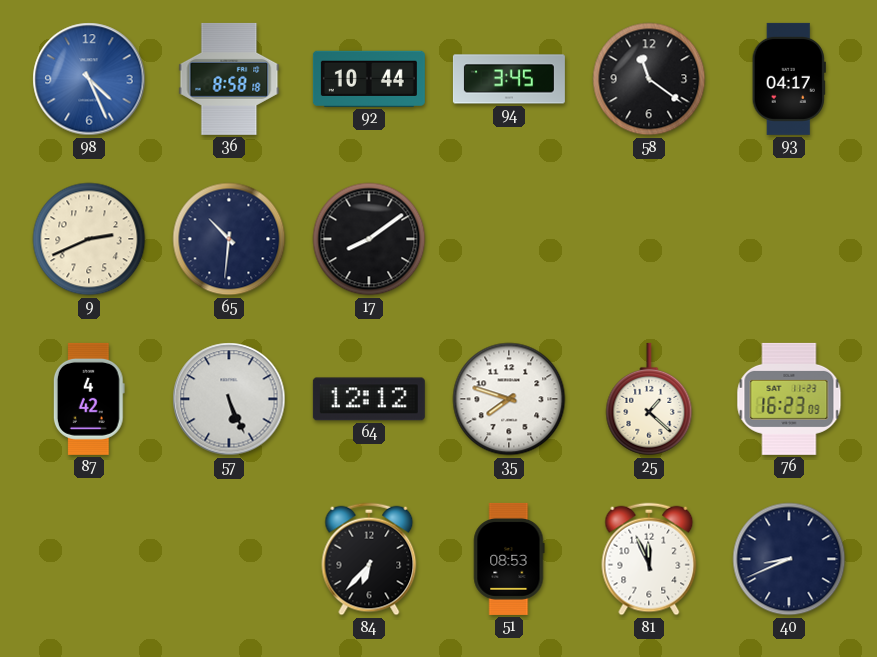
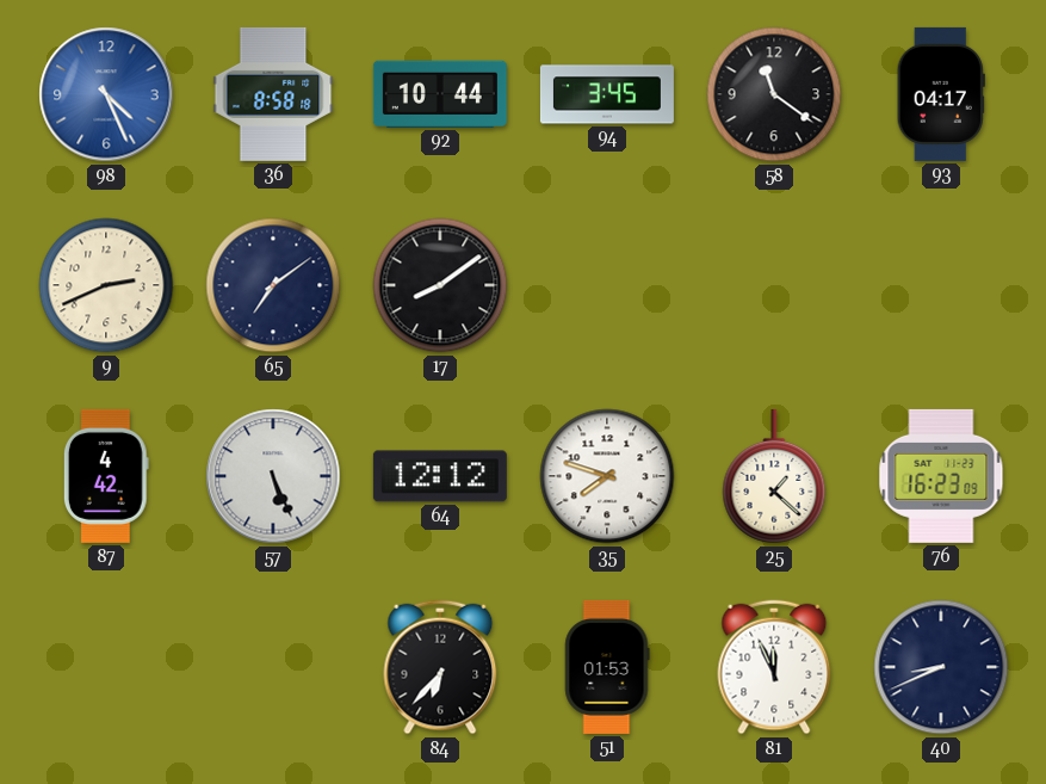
65: 10:31 -> 7:09 (273, 285)
51: 08:53 -> 01:53 (607, 667)
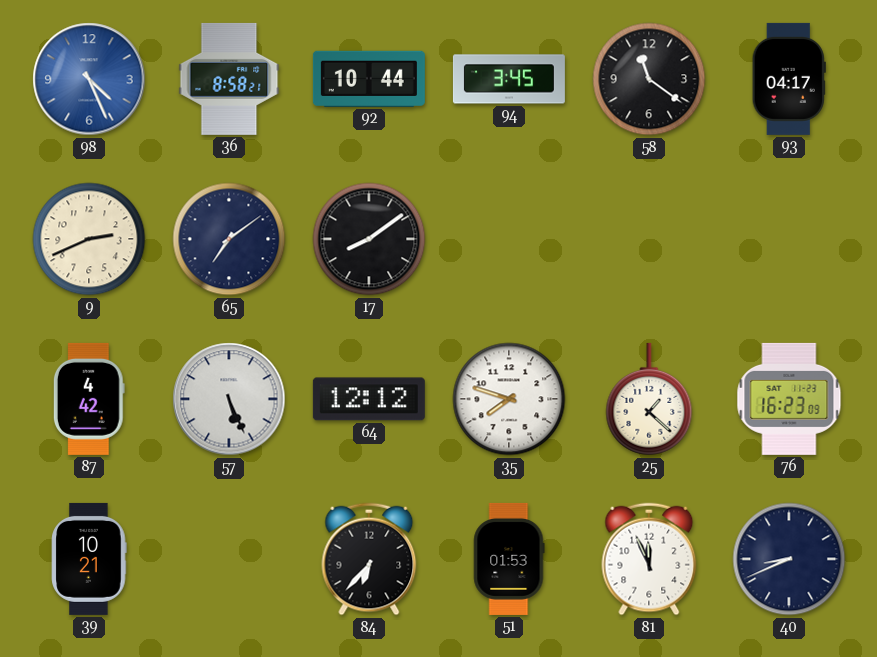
36: 8:58:18 -> 8:58:21 (229, 79)
39: none -> 10:21 (89, 559)
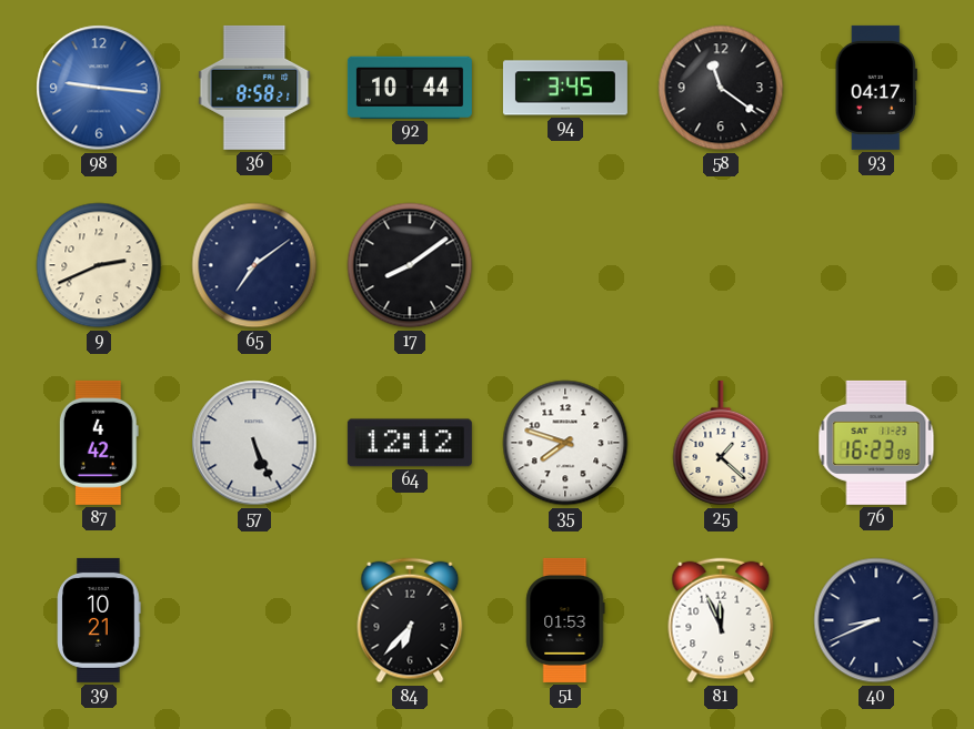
98: 4:26 -> 9:16 (99, 88)
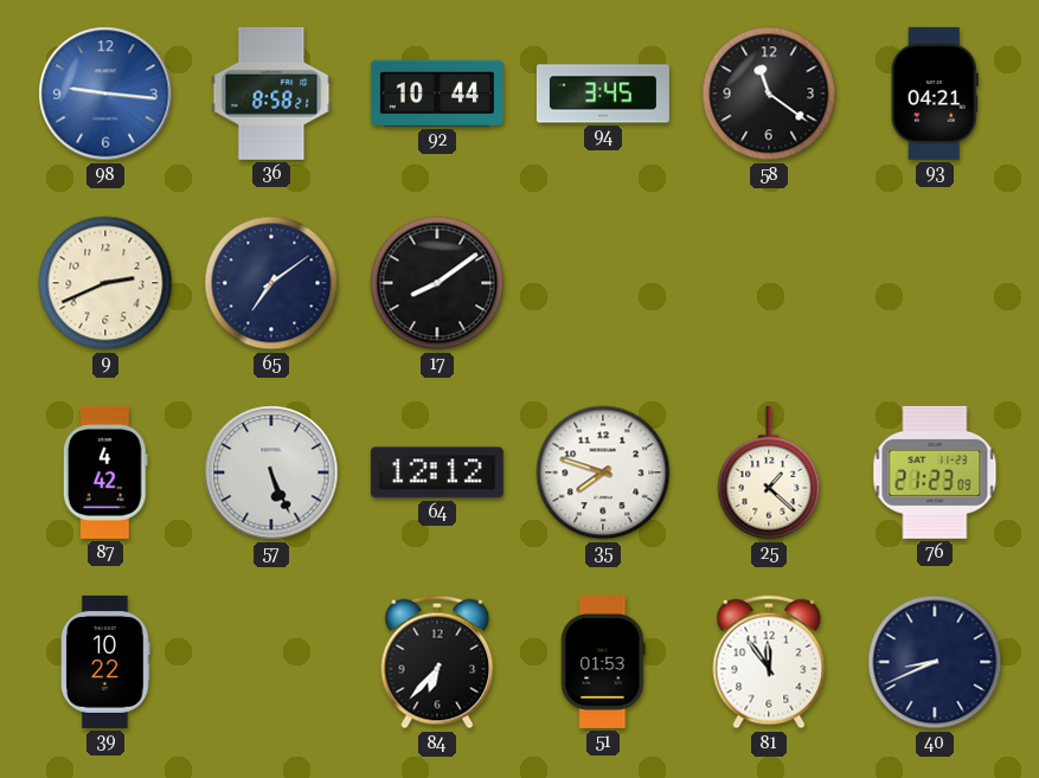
93: 04:17 -> 04:21 (935, 94)
76: 16:23 -> 21:23 (935, 472)
39: 10:21 -> 10:22 (105, 662)
81: 11:56 -> 11:54 (769, 662)
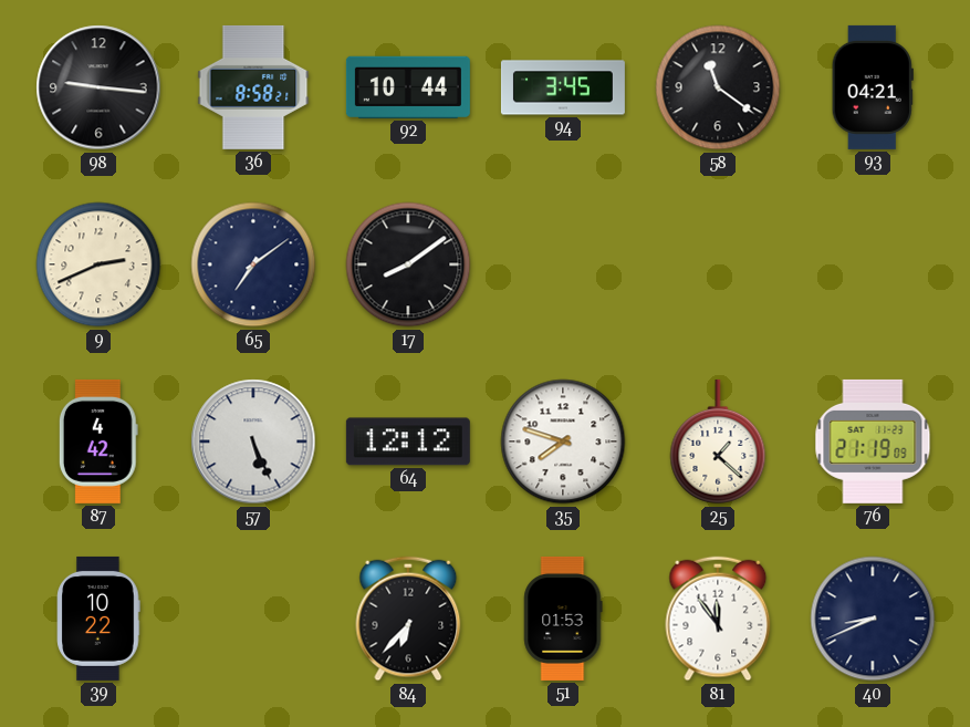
98 dial: blue -> black (98, 87)
76: 21:23 -> 21:19 (873, 442)
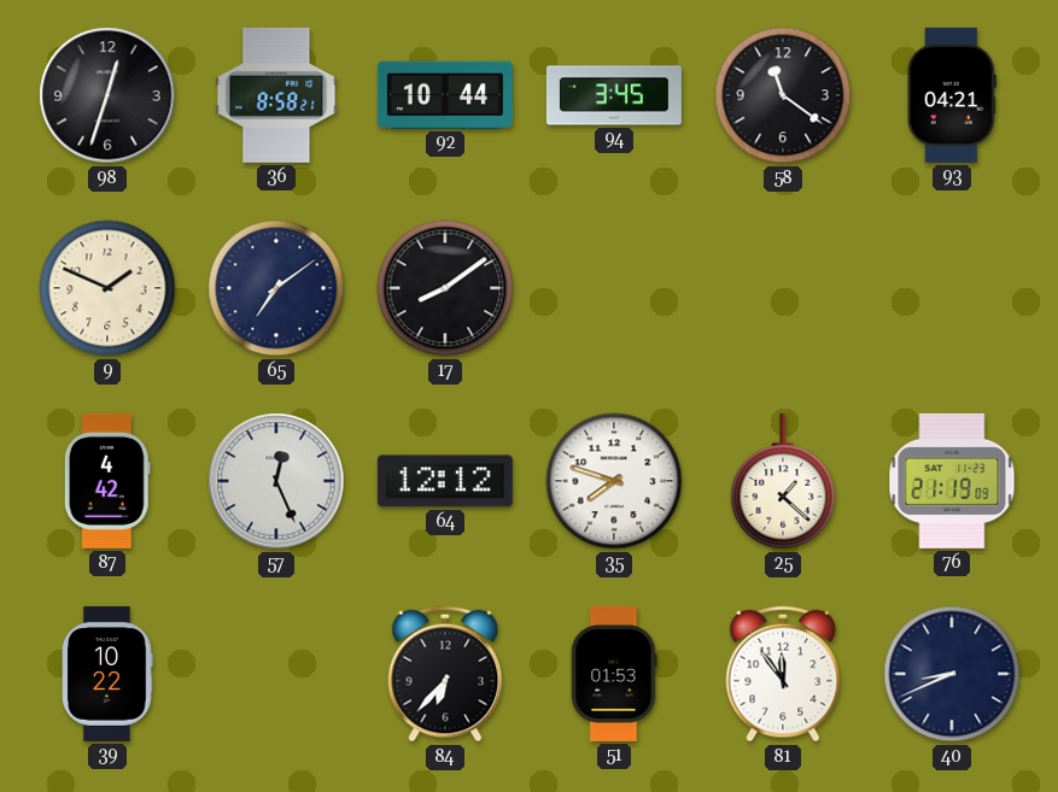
98: 9:16 -> 12:33 (107, 95)
9: 2:41 -> 1:49 (107, 288)
57: 5:26 -> 12:26 (276, 481)
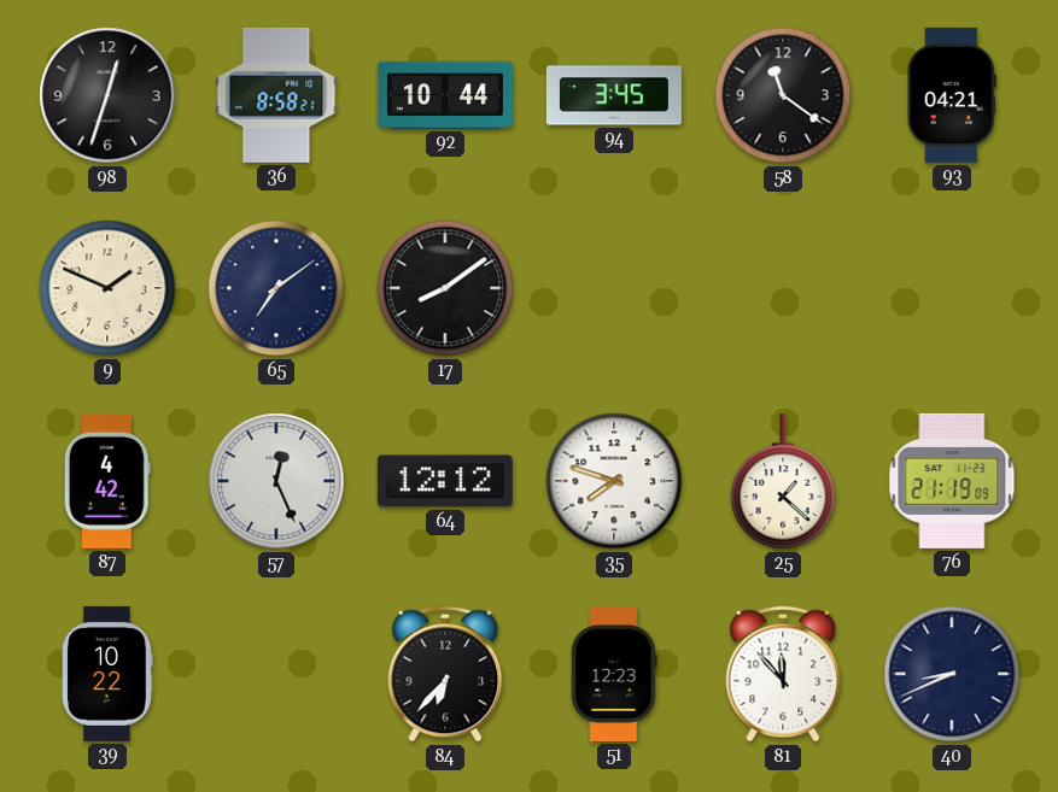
51: 01:53 -> 12:23 (614, 674)
81: 11:54 -> 11:53 (783, 674)
